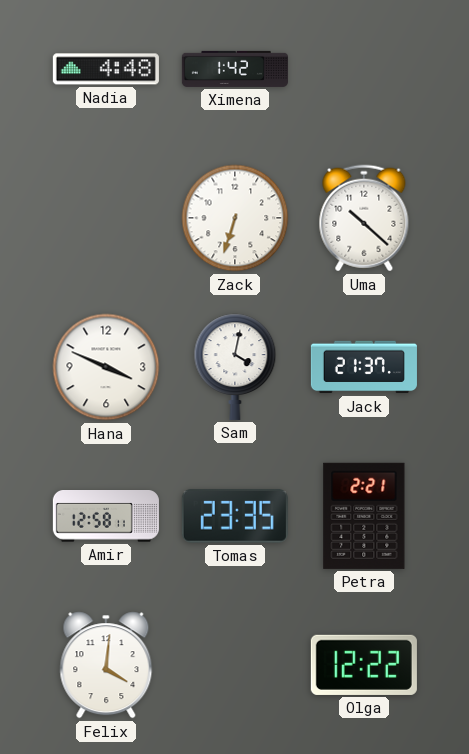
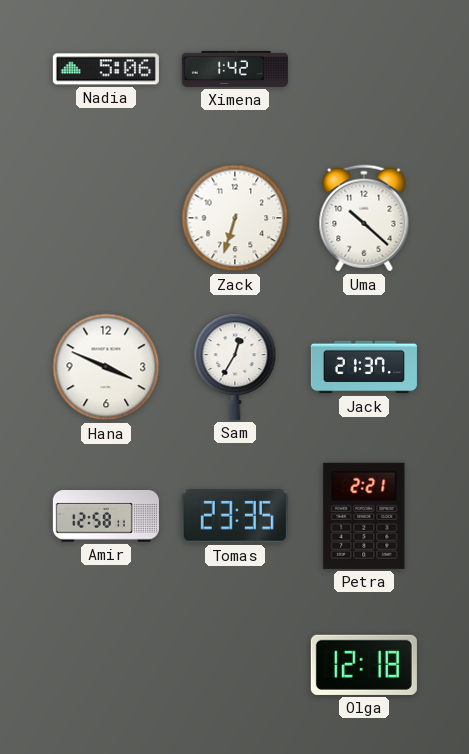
Nadia: 4:48 -> 5:06 (106, 69)
Sam: 4:02 -> 12:35 (235, 367)
Felix: 4:01 -> none (106, 665)
Olga: 12:22 -> 12:18 (364, 665)
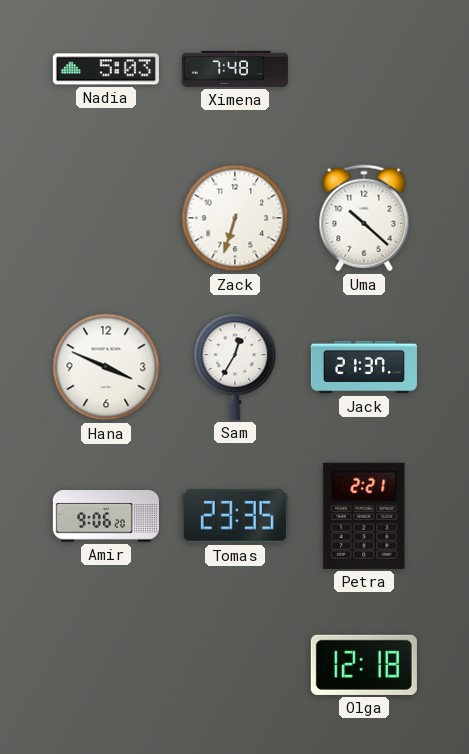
Nadia: 5:06 -> 5:03 (106, 69)
Ximena: 1:42 -> 7:48 (235, 69)
Amir: 12:58 -> 9:06 (106, 516)
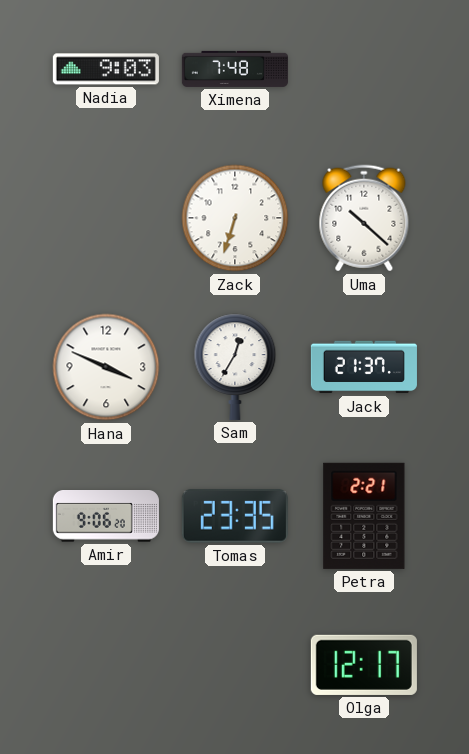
Nadia: 5:03 -> 9:03 (106, 69)
Olga: 12:18 -> 12:17 (364, 665)
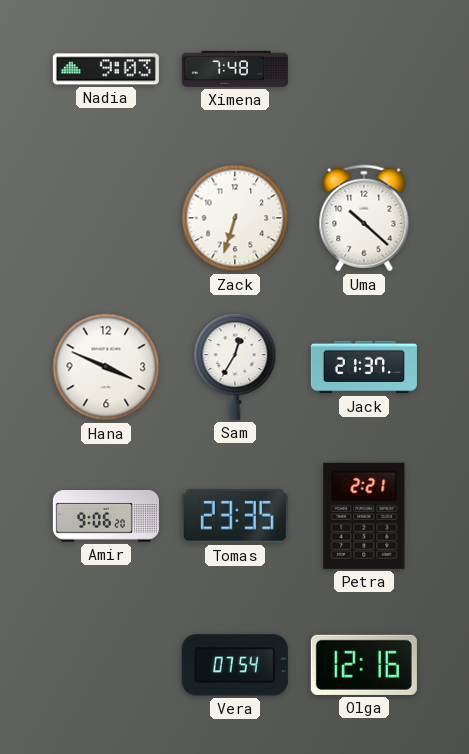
Vera: none -> 07:54 (235, 665)
Olga: 12:17 -> 12:16 (364, 665)
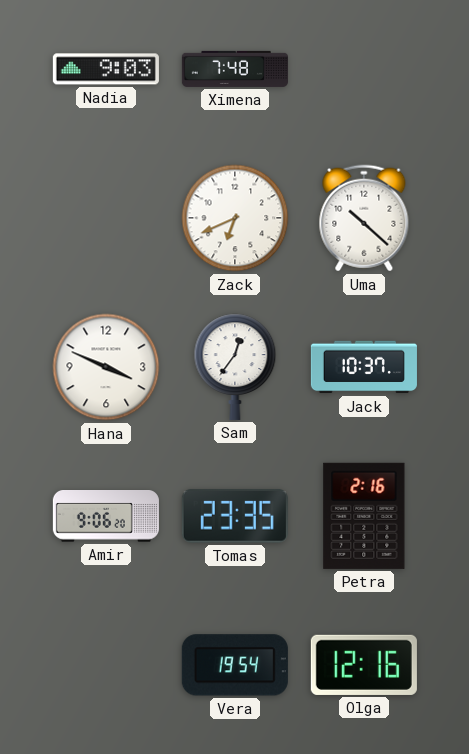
Zack: 6:33 -> 6:41 (235, 218)
Sam: 12:35 -> 12:36 (235, 367)
Jack: 21:37 -> 10:37 (364, 367)
Petra: 2:21 -> 2:16 (364, 516)
Vera: 07:54 -> 19:54 (235, 665)
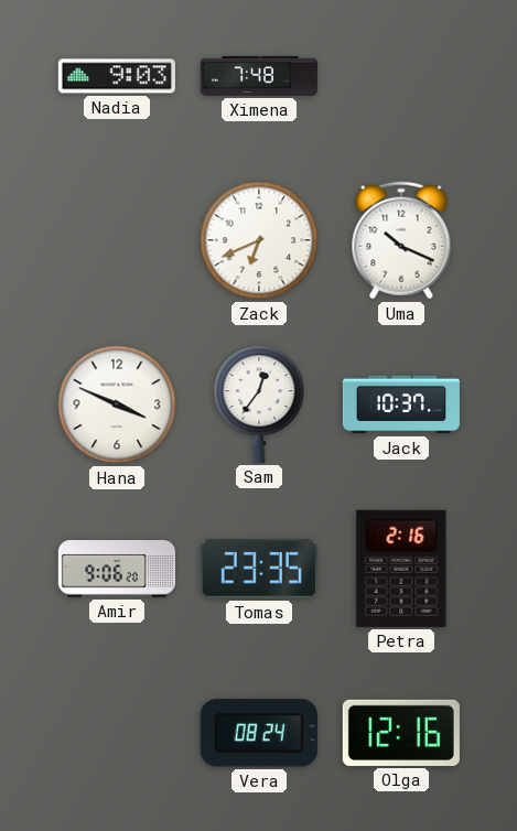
Uma: 10:22 -> 10:19 (401, 240)
Vera: 19:54 -> 08:24 (259, 733)
